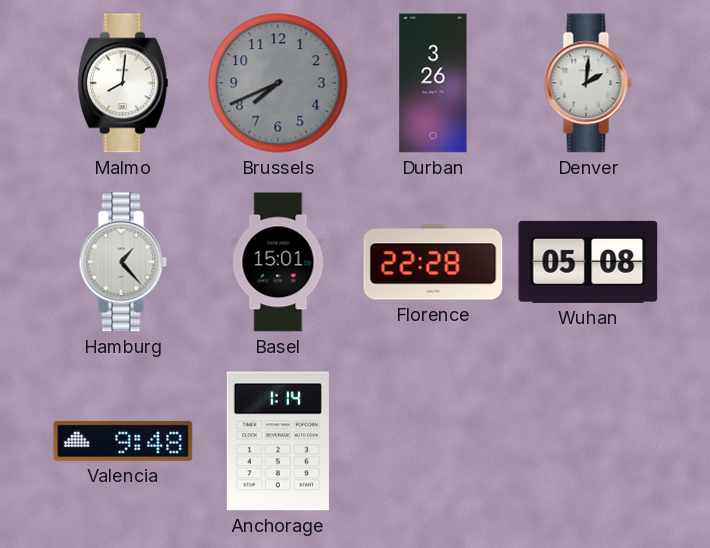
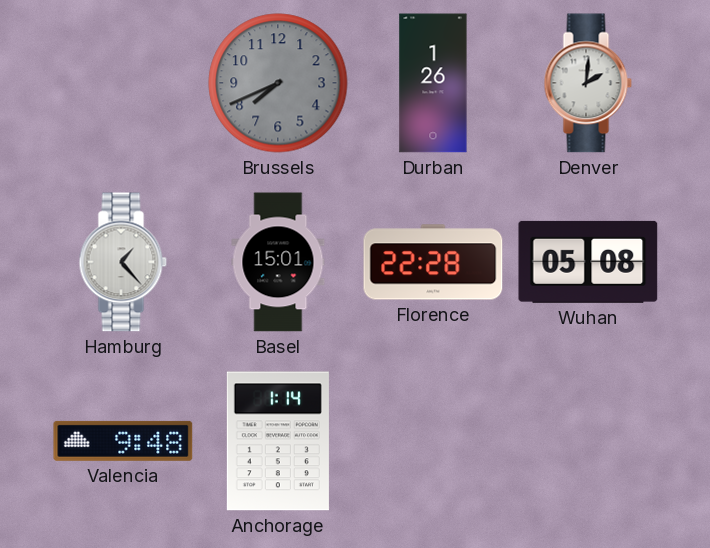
Malmo: 8:01 -> none (123, 83)
Durban: 3:26 -> 1:26 (433, 83)
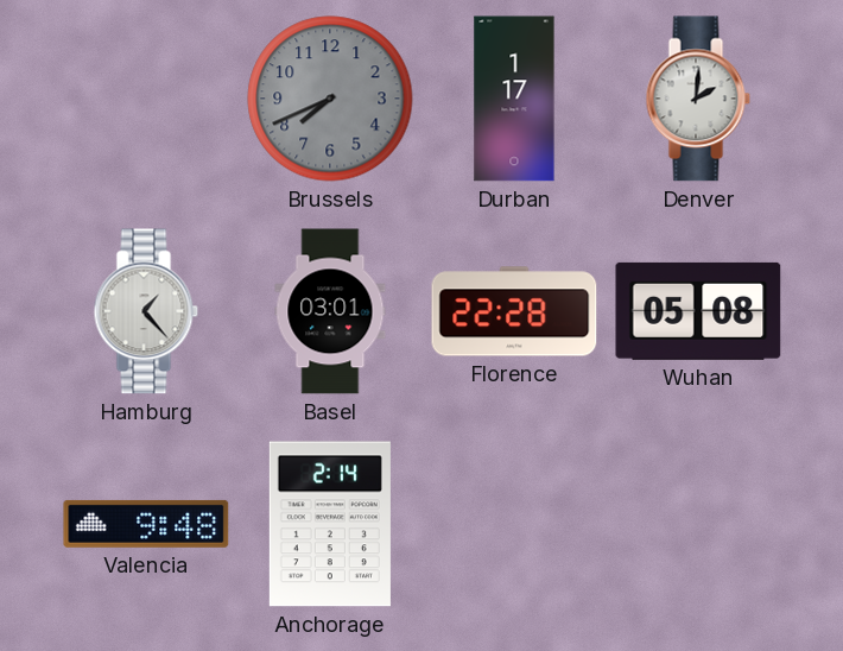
Durban: 1:26 -> 1:17 (514, 99)
Basel: 15:01 -> 03:01 (330, 311)
Anchorage: 1:14 -> 2:14 (330, 524)
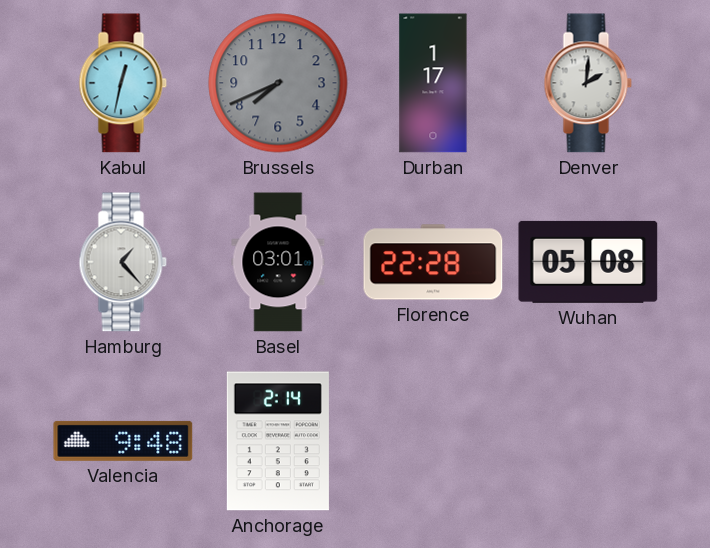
Kabul: none -> 12:32 (123, 83)
